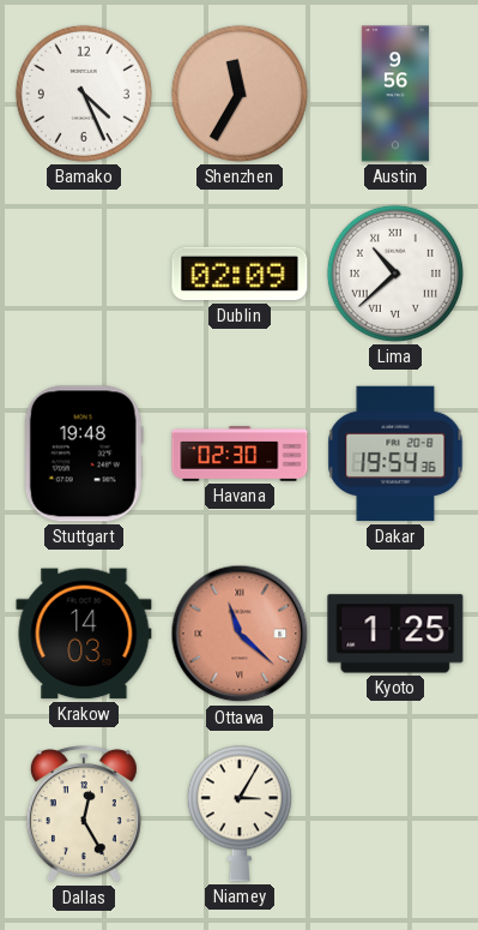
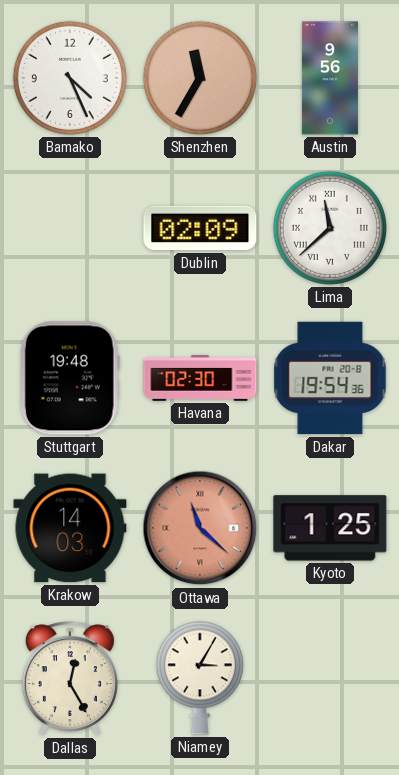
Lima: 10:38 -> 11:38 (330, 228)
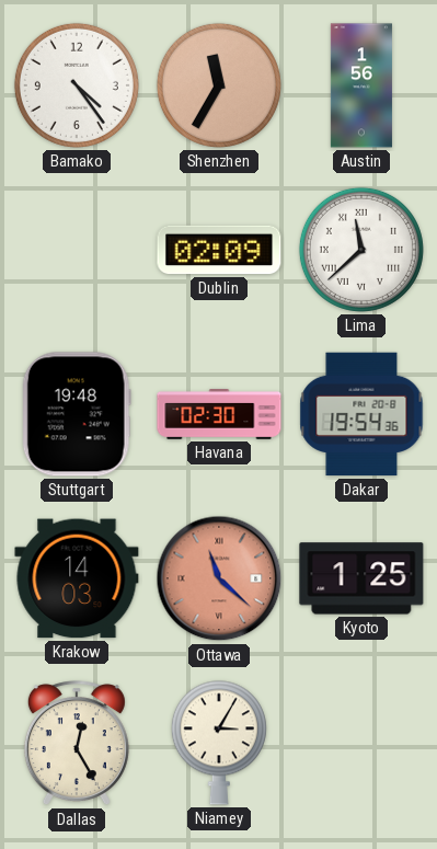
Bamako: 4:26 -> 4:24 (77, 85)
Austin: 9:56 -> 1:56 (361, 85)
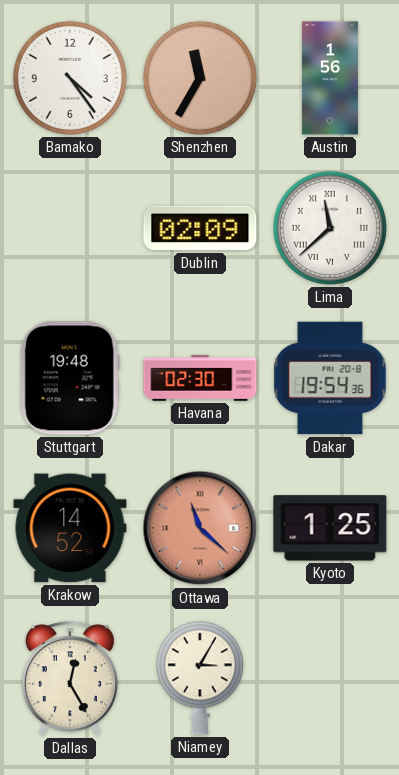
Krakow: 14:03 -> 14:52 (70, 528)
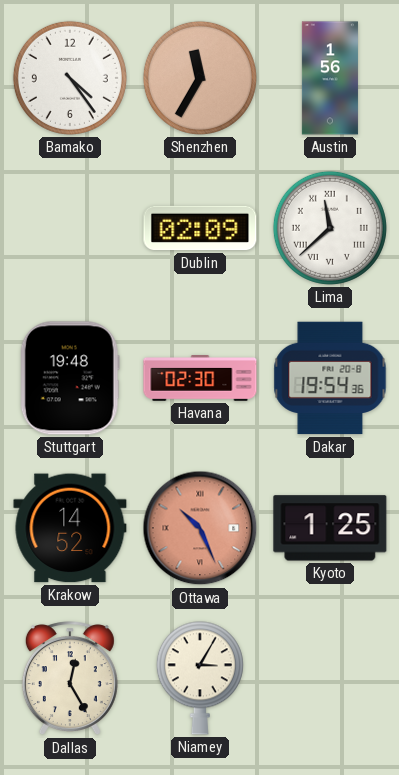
Ottawa: 11:22 -> 10:26 (200, 528)
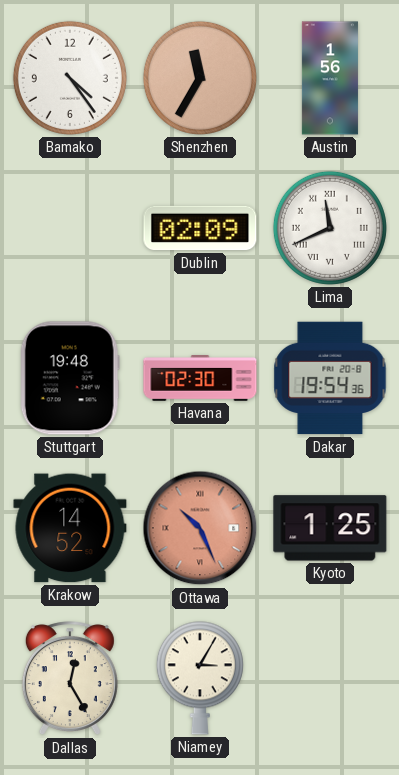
Lima: 11:38 -> 11:41 (330, 228)
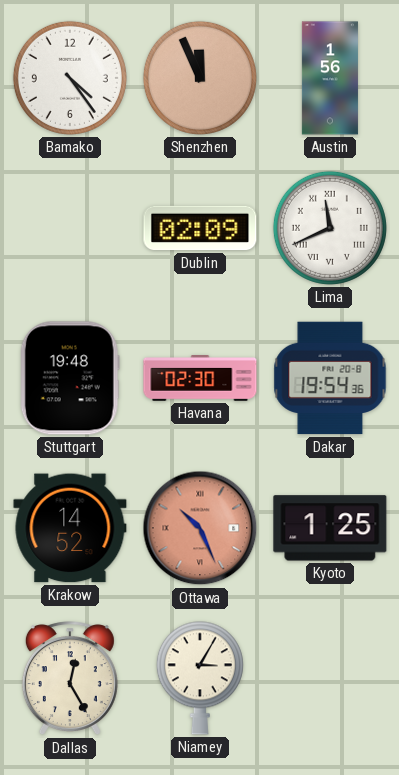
Shenzhen: 11:35 -> 11:56 (200, 78)
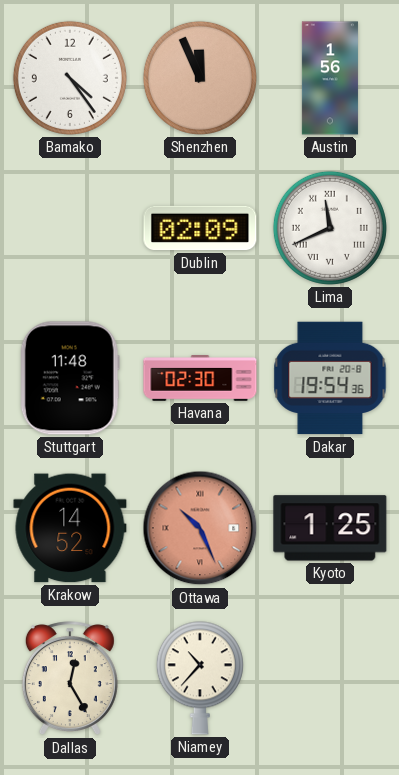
Stuttgart: 19:48 -> 11:48 (70, 378)
Niamey: 3:05 -> 10:37 (200, 678)
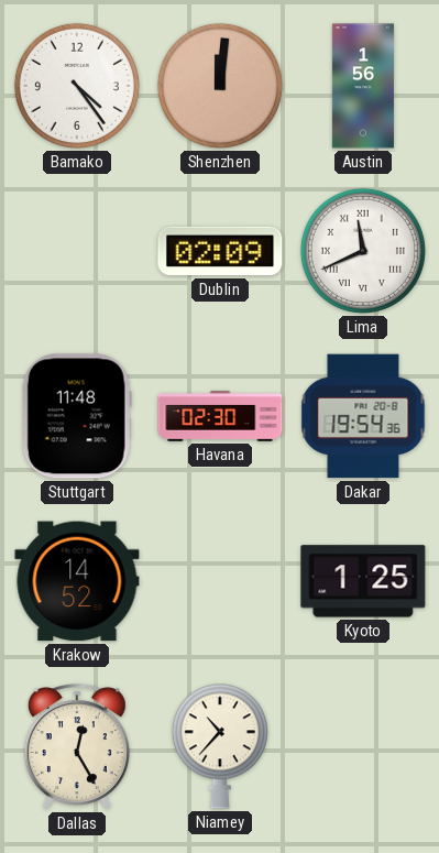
Shenzhen: 11:56 -> 12:01 (220, 86)
Ottawa: 10:26 -> none (200, 528)
